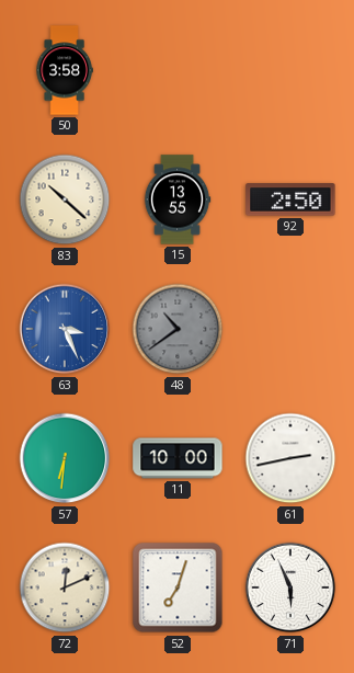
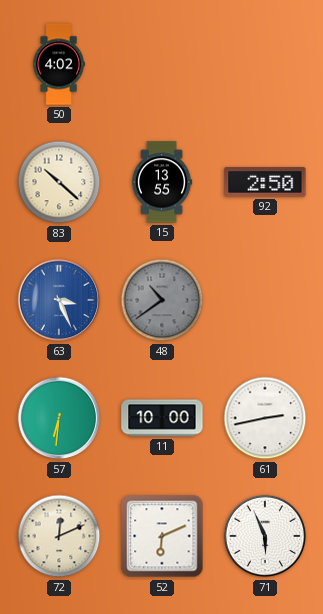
50: 3:58 -> 4:02 (59, 64)
52: 7:03 -> 6:11 (162, 536)
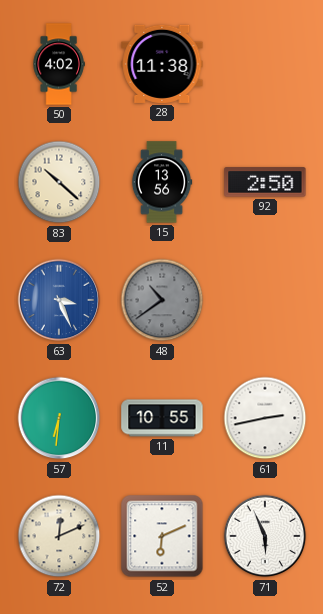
28: none -> 11:38 (162, 64)
15: 13:55 -> 13:56 (162, 182)
11: 10:00 -> 10:55 (162, 418)
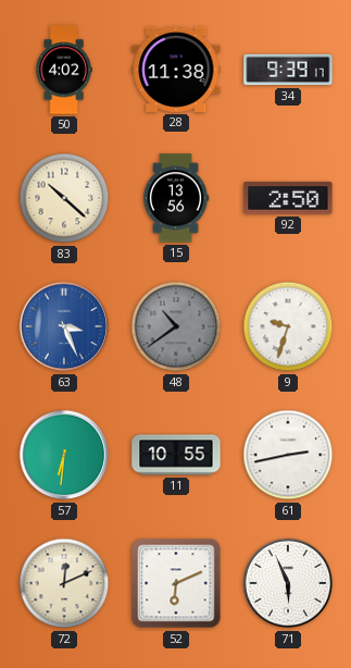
34: none -> 9:39 (288, 70)
9: none -> 9:33 (288, 326)
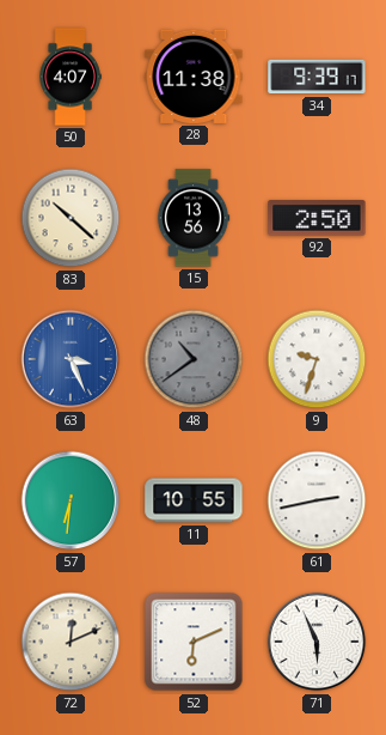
50: 4:02 -> 4:07 (71, 77)
